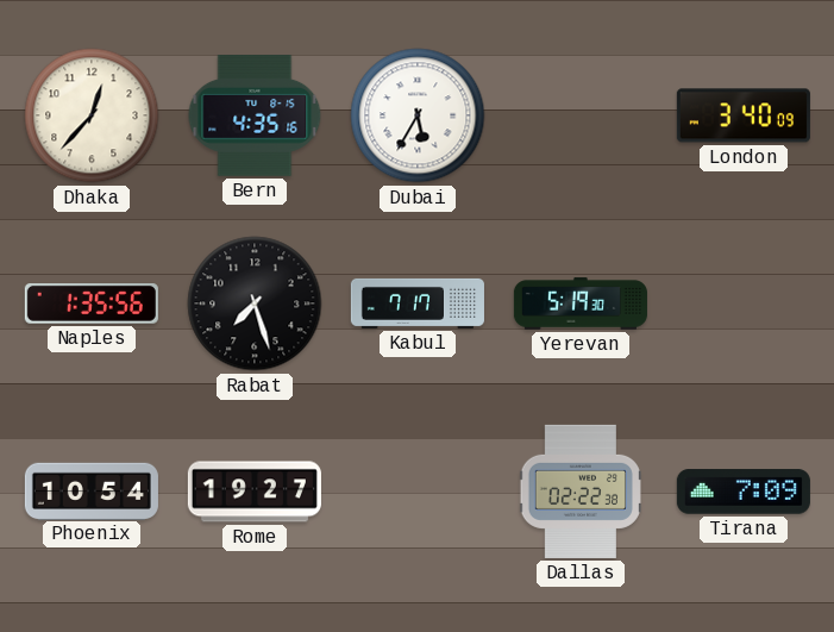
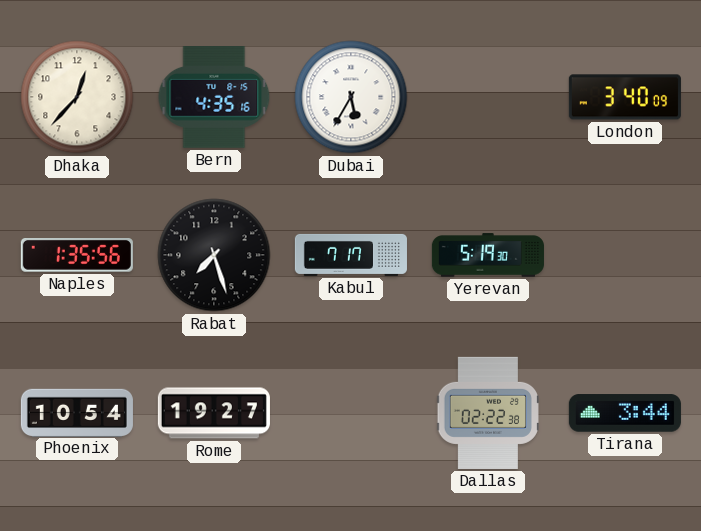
Tirana: 7:09 -> 3:44 (625, 413)
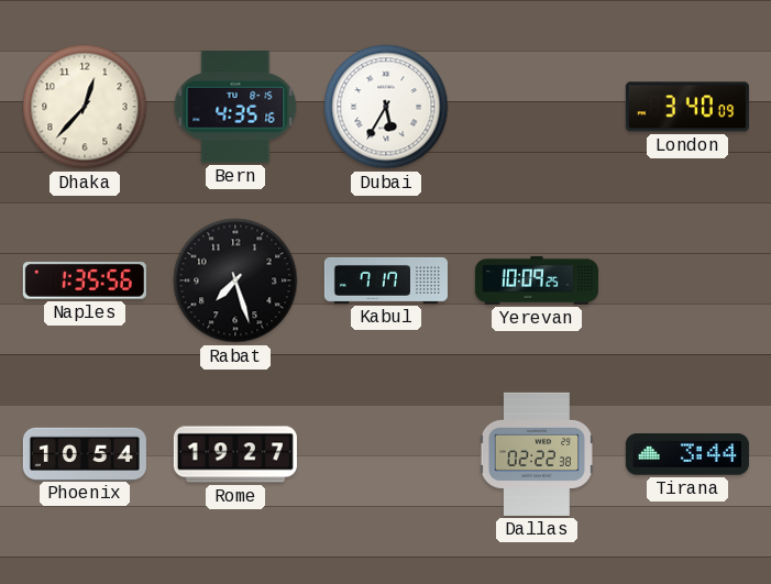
Yerevan: 5:19 -> 10:09 (537, 280)
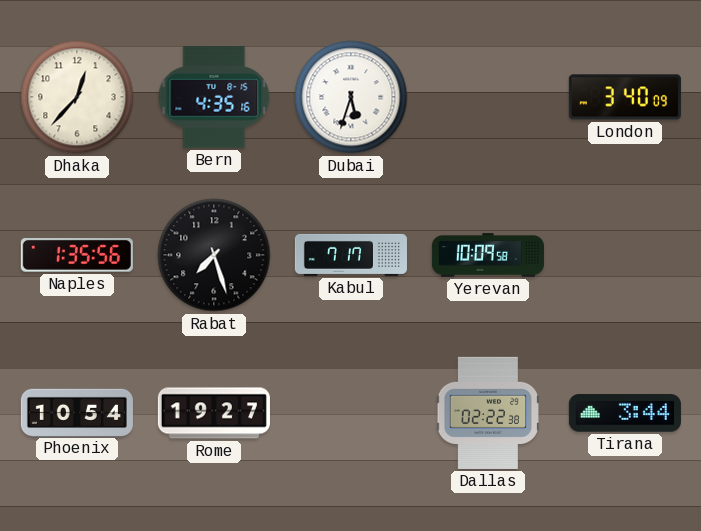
Dubai: 5:35 -> 5:33 (351, 97)
Yerevan: 10:09:25 -> 10:09:58 (488, 255)
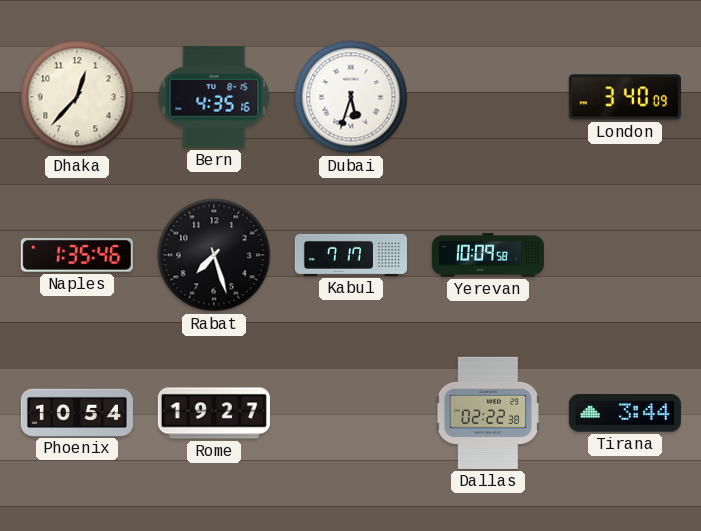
Naples: 1:35:56 -> 1:35:46 (77, 256)
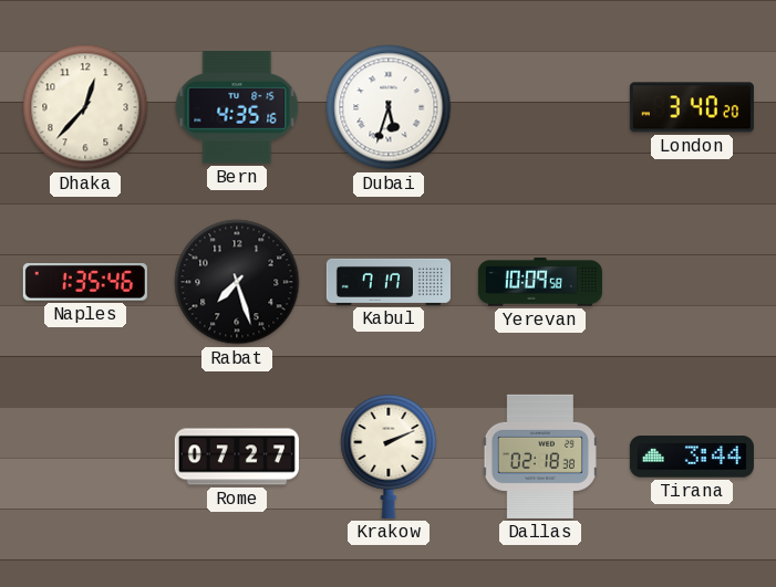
London: 3:40:09 -> 3:40:20 (692, 107)
Phoenix: 10:54 -> none (77, 412)
Rome: 19:27 -> 07:27 (237, 457)
Krakow: none -> 2:11 (389, 455)
Dallas: 02:22 -> 02:18 (539, 457)
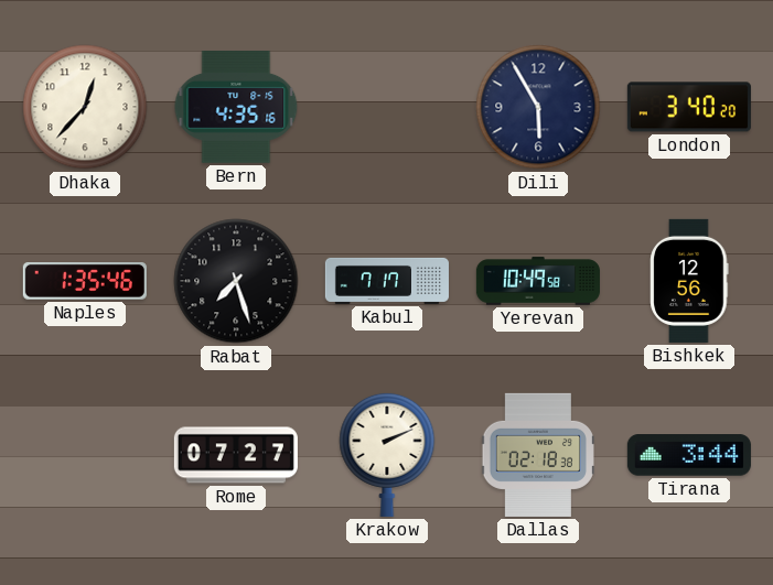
Dubai: 5:33 -> none (389, 107)
Dili: none -> 5:55 (538, 107)
Yerevan: 10:09 -> 10:49 (538, 281)
Bishkek: none -> 12:56 (689, 281)
